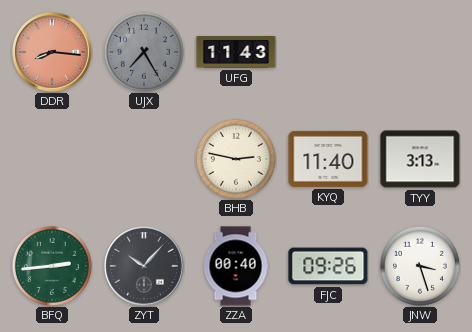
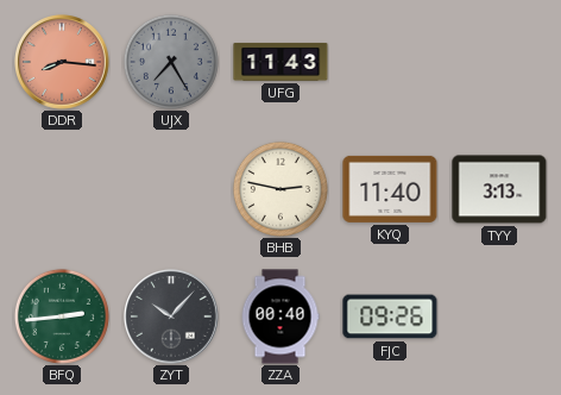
JNW: 3:27 -> none (420, 266)
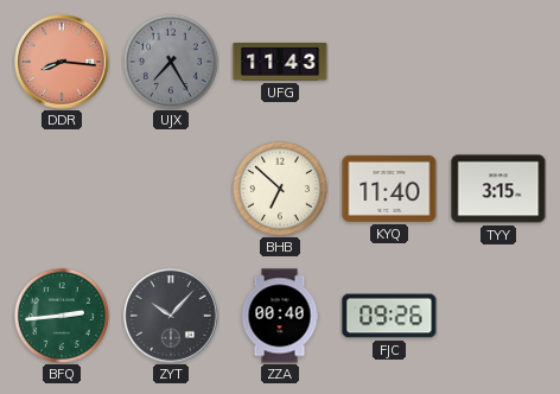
BHB: 2:47 -> 6:52 (280, 189)
TYY: 3:13 -> 3:15 (498, 189)
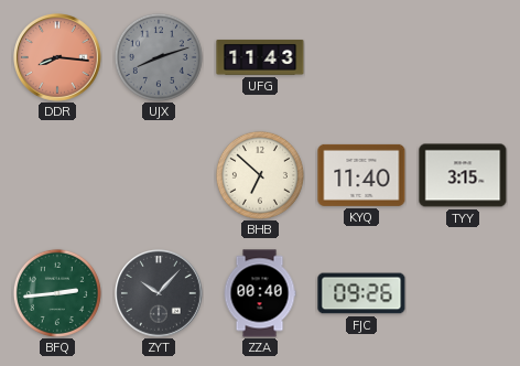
UJX: 7:25 -> 8:12 (159, 57)
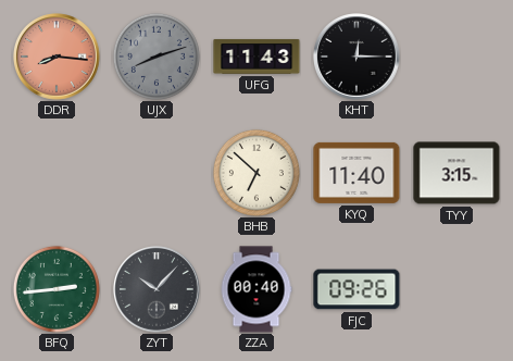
KHT: none -> 12:15 (356, 57)
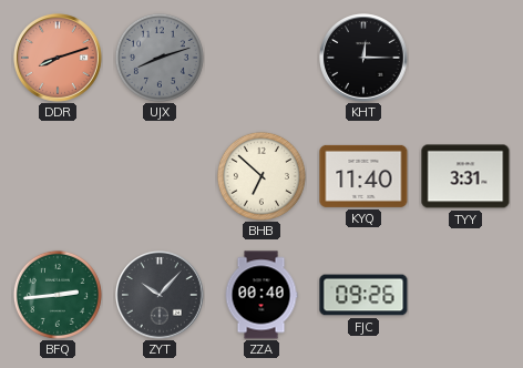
DDR: 8:16 -> 8:12 (58, 58)
UFG: 11:43 -> none (256, 57)
TYY: 3:15 -> 3:31 (465, 176)
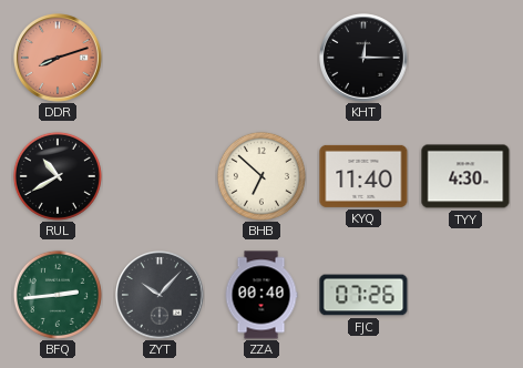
UJX: 8:12 -> none (160, 58)
RUL: none -> 10:40 (58, 176)
TYY: 3:31 -> 4:30 (465, 176)
FJC: 09:26 -> 07:26 (363, 295)
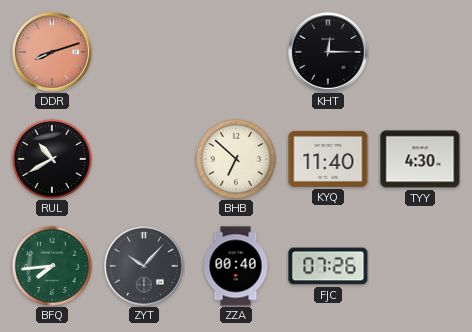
BFQ: 2:44 -> 7:44 (52, 266)
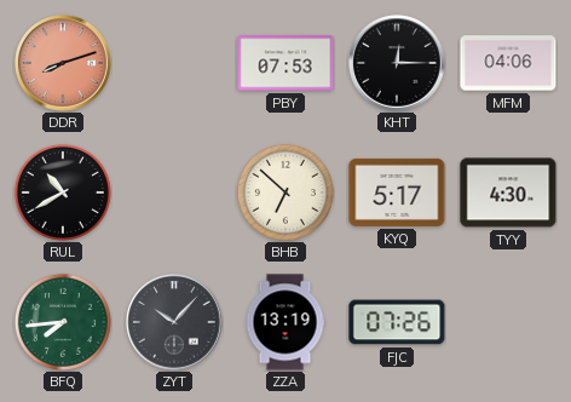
PBY: none -> 07:53 (285, 63)
MFM: none -> 04:06 (508, 63)
KYQ: 11:40 -> 5:17 (397, 193)
ZZA: 00:40 -> 13:19 (285, 322)
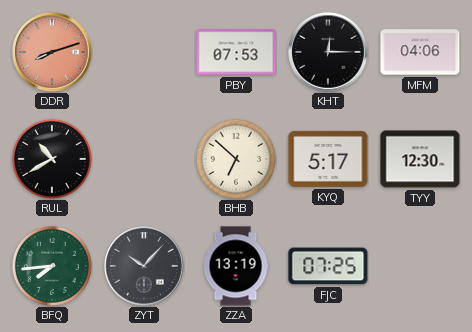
TYY: 4:30 -> 12:30 (420, 159)
FJC: 07:26 -> 07:25 (328, 266)
